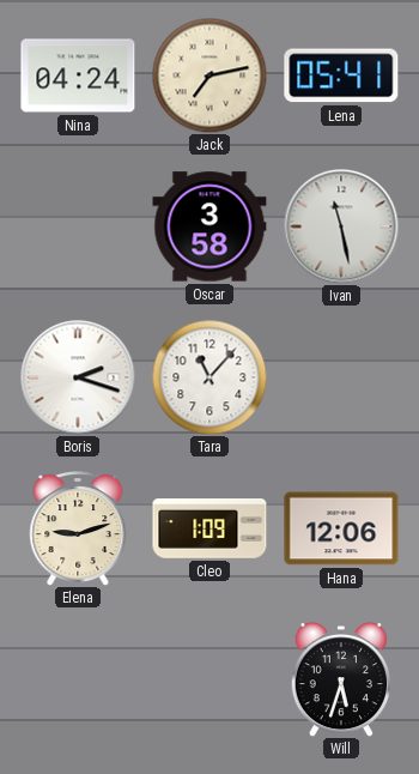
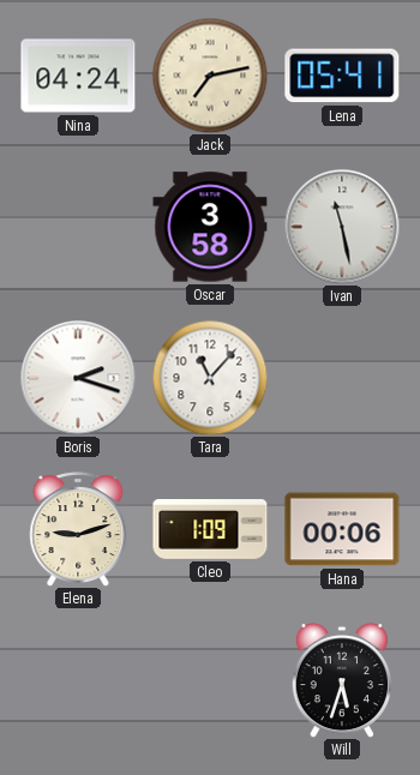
Hana: 12:06 -> 00:06 (342, 529)
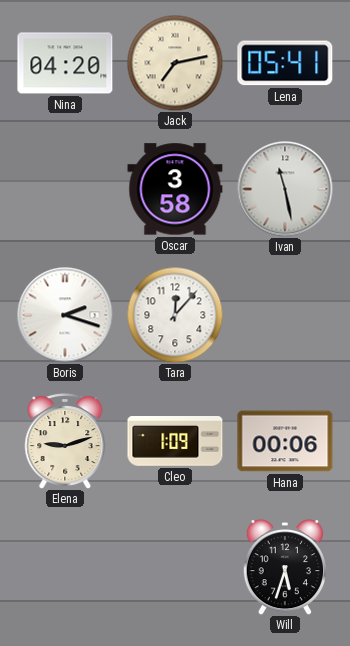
Nina: 04:24 -> 04:20 (65, 63)
Tara: 11:07 -> 12:07 (175, 315)
